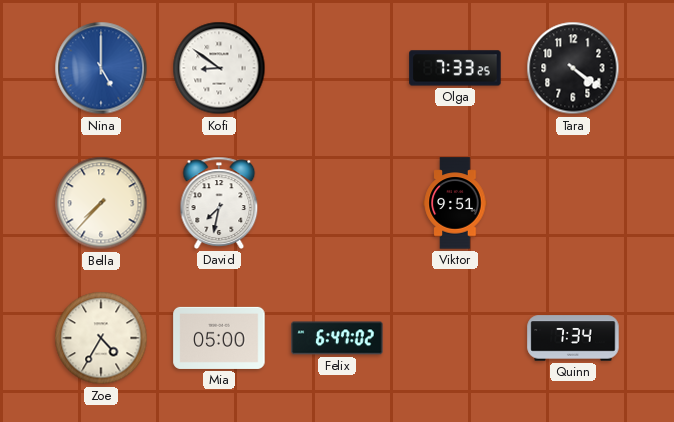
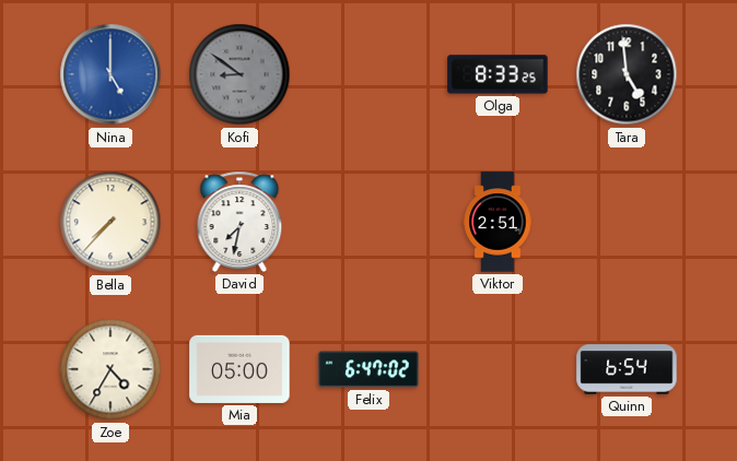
Kofi dial: white -> grey (239, 74)
Olga: 7:33 -> 8:33 (498, 74)
Tara: 4:21 -> 4:59 (627, 74)
Viktor: 9:51 -> 2:51 (498, 222)
Quinn: 7:34 -> 6:54 (627, 369)
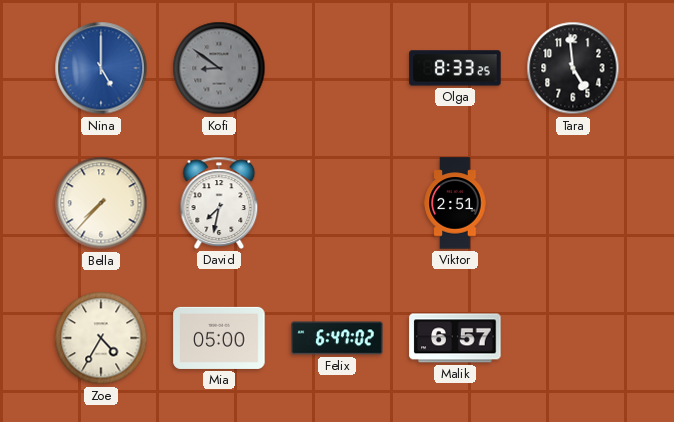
Malik: none -> 6:57 (455, 338)
Quinn: 6:54 -> none (627, 369)
